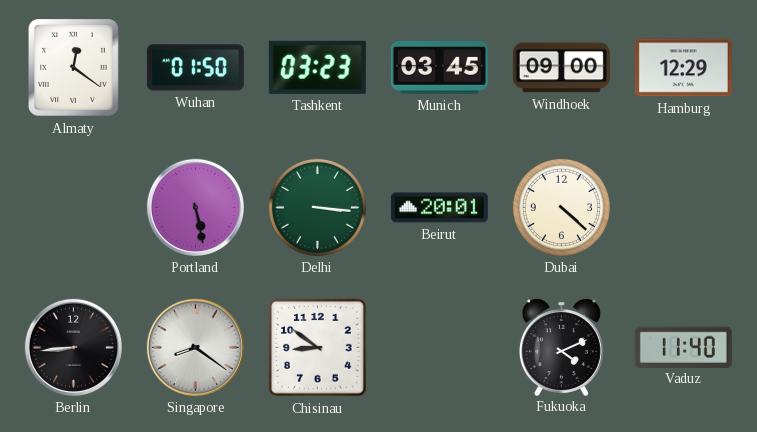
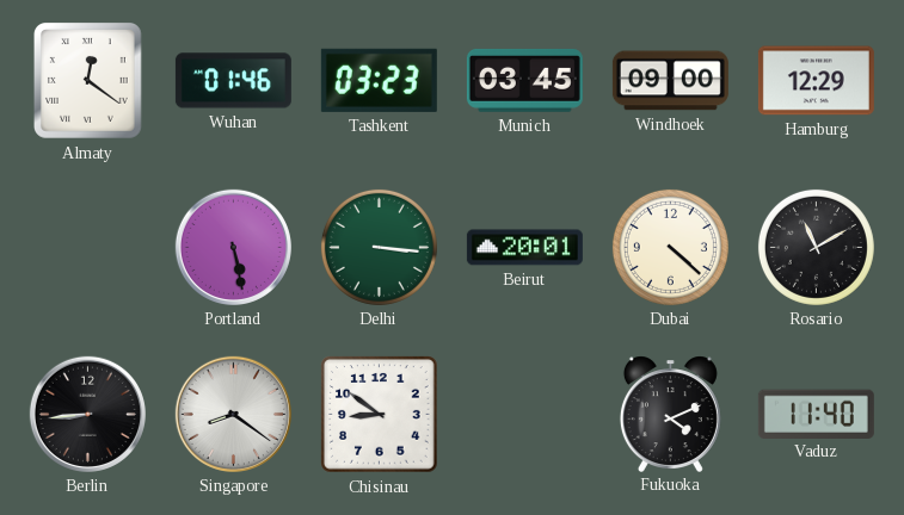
Wuhan: 01:50 -> 01:46 (233, 81)
Rosario: none -> 11:10 (816, 247)
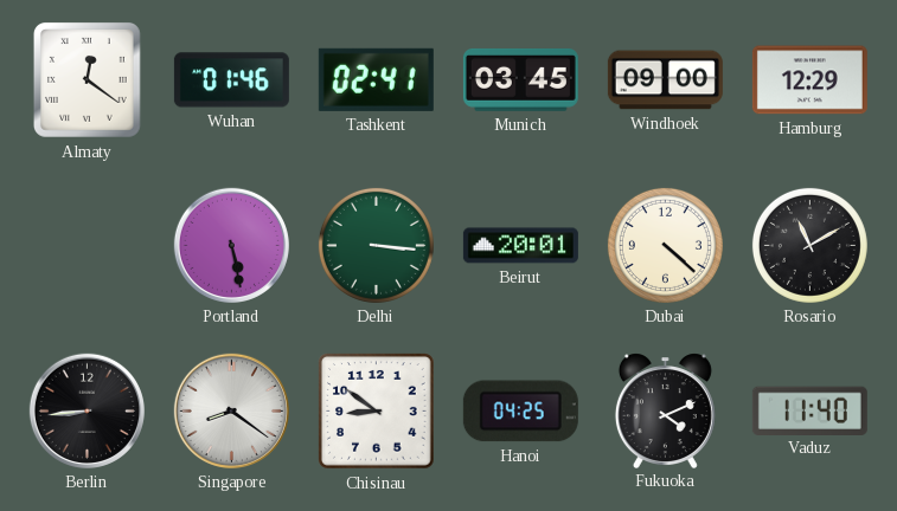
Tashkent: 03:23 -> 02:41 (376, 79)
Hanoi: none -> 04:25 (520, 412)
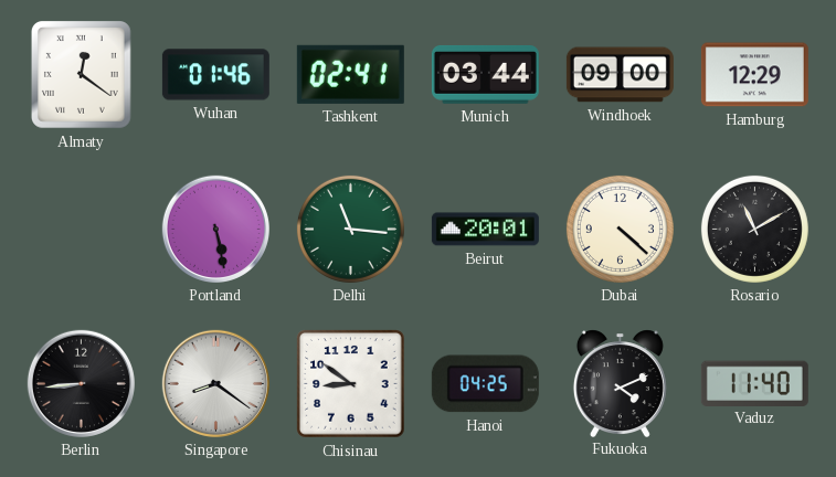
Munich: 03:45 -> 03:44 (485, 74)
Delhi: 3:16 -> 11:16 (350, 229)
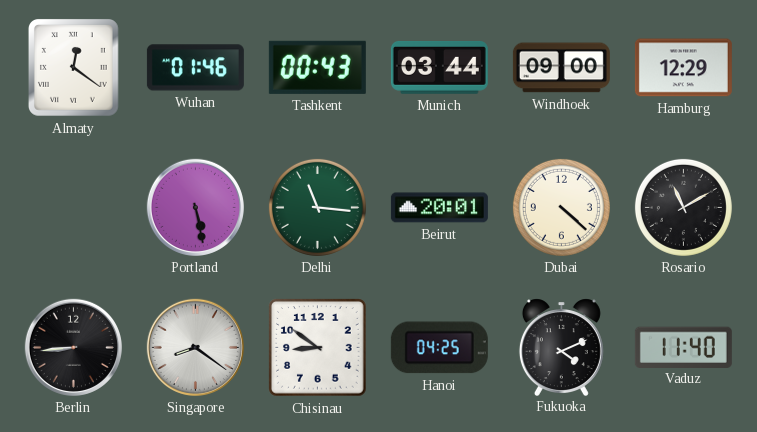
Tashkent: 02:41 -> 00:43 (317, 67)
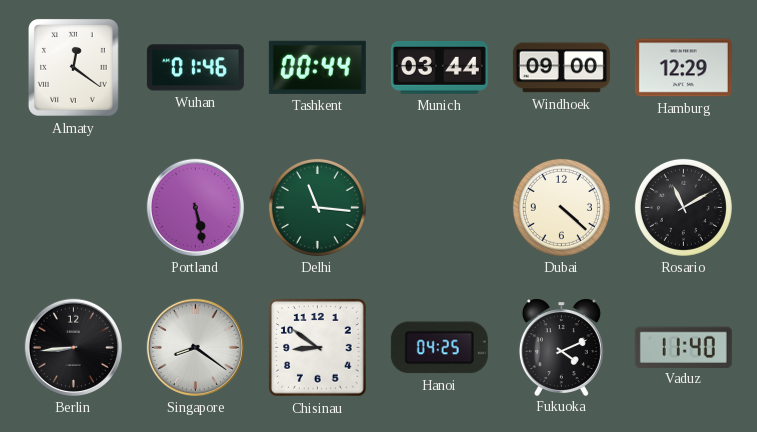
Tashkent: 00:43 -> 00:44 (317, 67)
Beirut: 20:01 -> none (439, 208)
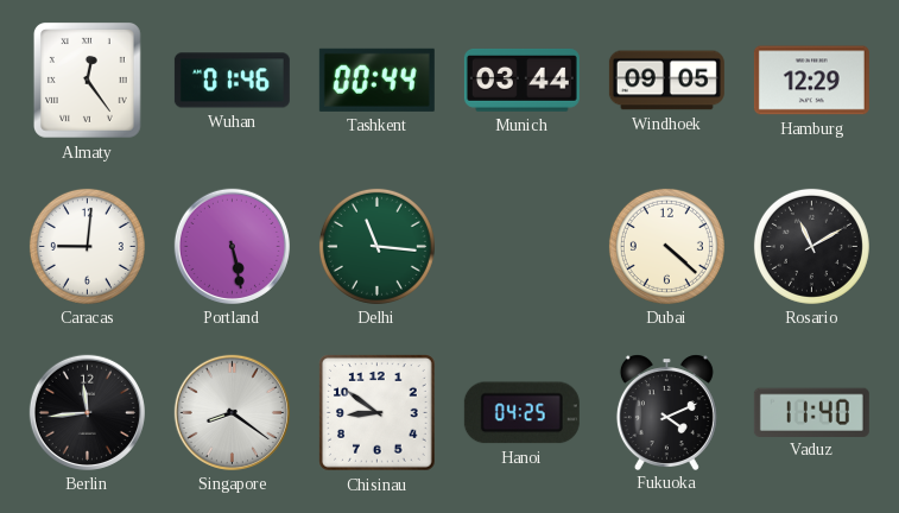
Almaty: 12:21 -> 12:24 (87, 81)
Windhoek: 09:00 -> 09:05 (666, 81)
Caracas: none -> 9:01 (87, 246)
Berlin: 8:44 -> 11:44 (87, 412)
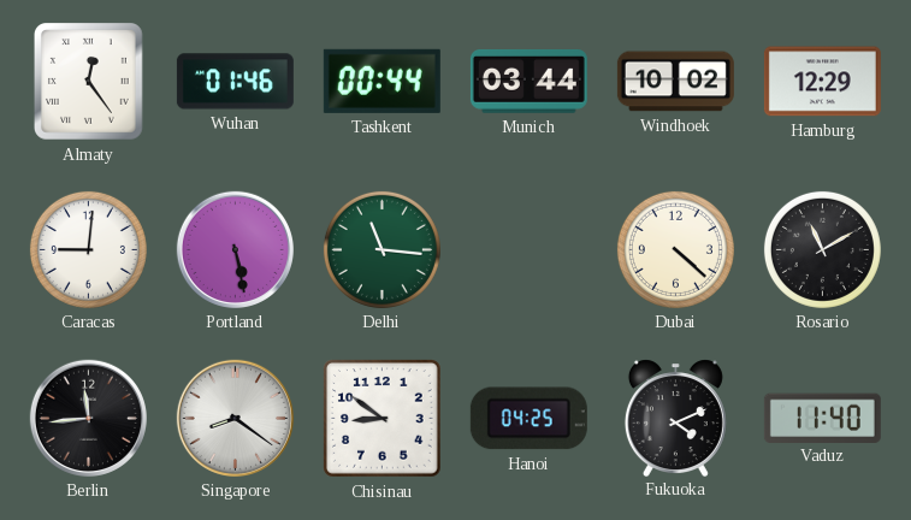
Windhoek: 09:05 -> 10:02 (675, 82)
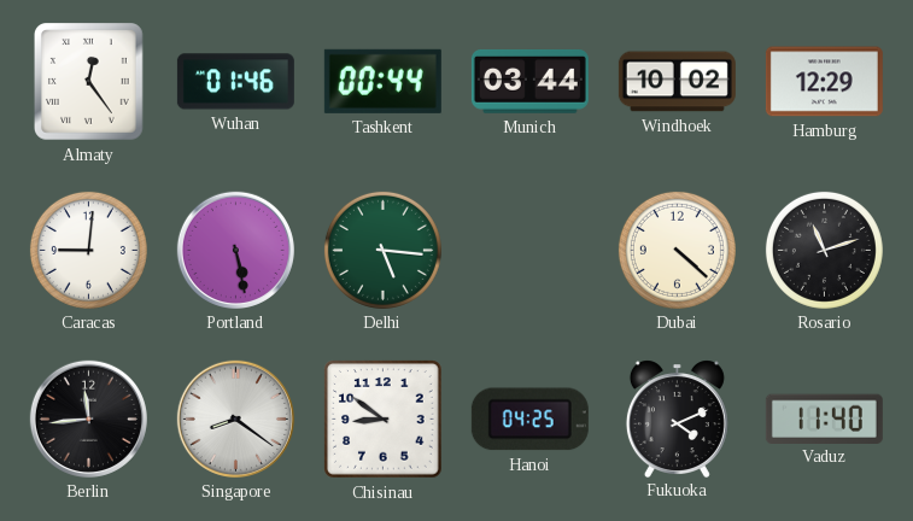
Delhi: 11:16 -> 5:16 (382, 250)
Rosario: 11:10 -> 11:12 (824, 250)
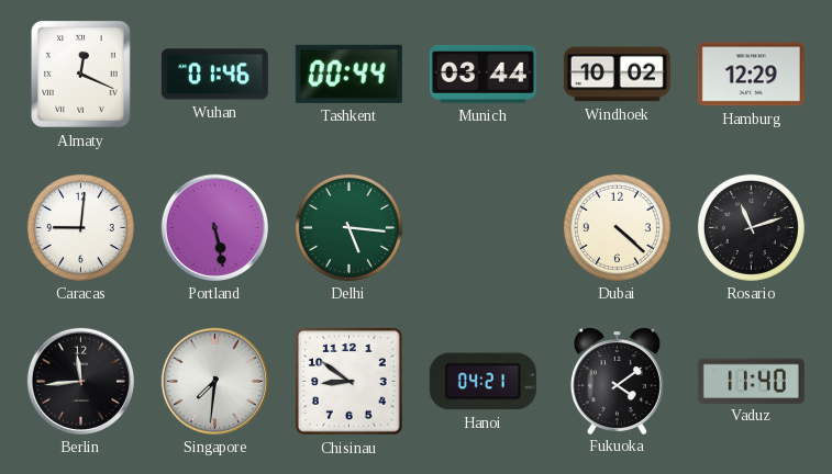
Almaty: 12:24 -> 12:19 (80, 75)
Singapore: 8:21 -> 7:31 (214, 381)
Hanoi: 04:25 -> 04:21 (482, 382)
Fukuoka: 4:11 -> 4:09 (617, 381)
